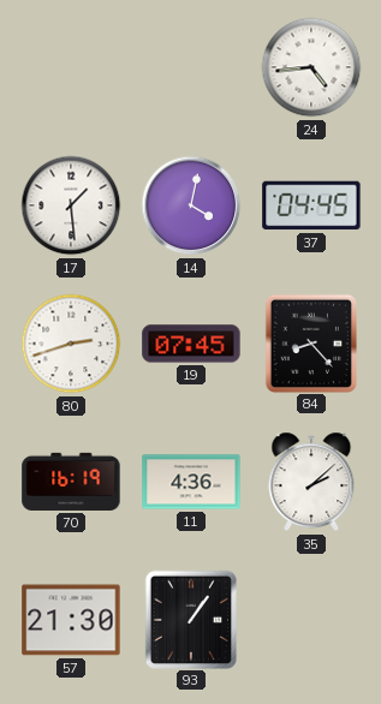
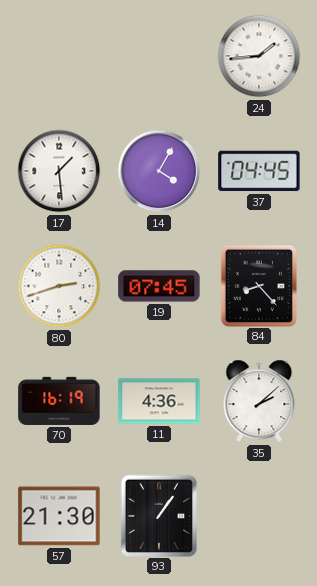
24: 4:44 -> 1:44 (259, 56)
14: 4:02 -> 4:05 (159, 171)
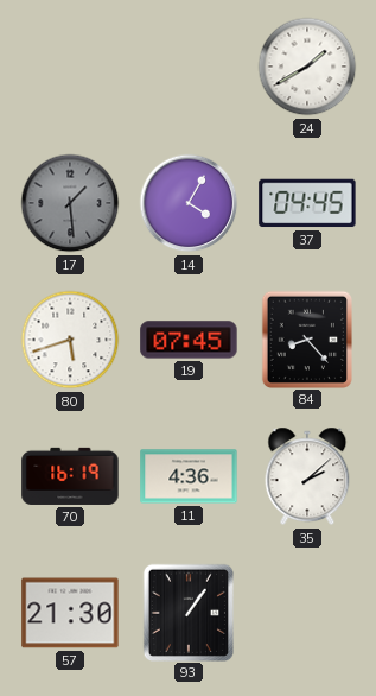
24: 1:44 -> 1:40 (307, 67)
17 dial: white -> grey (70, 203)
80: 2:42 -> 5:42 (70, 340)
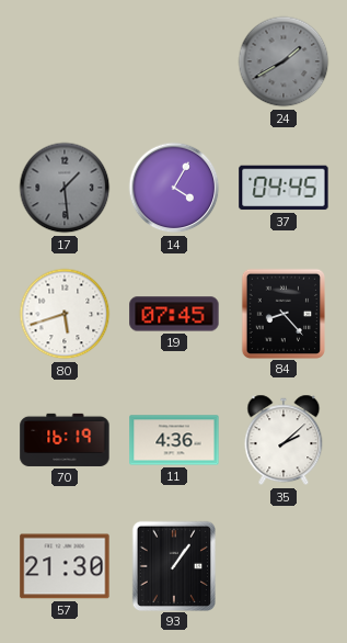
24 dial: white -> grey (284, 61)
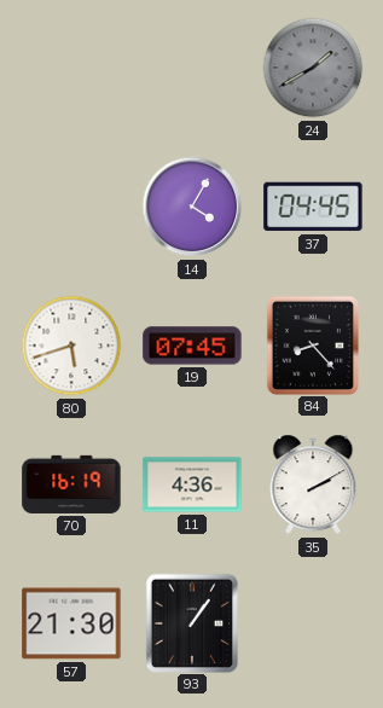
17: 1:29 -> none (65, 188)
35: 2:08 -> 2:10 (313, 484)
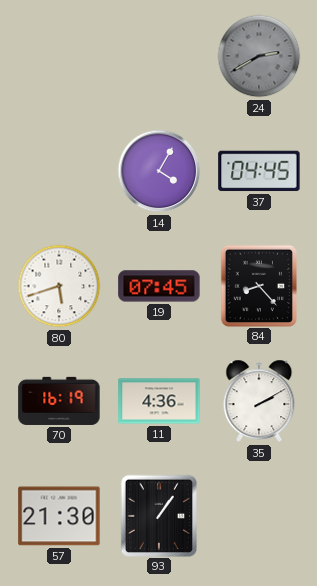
24: 1:40 -> 2:40 (259, 56)
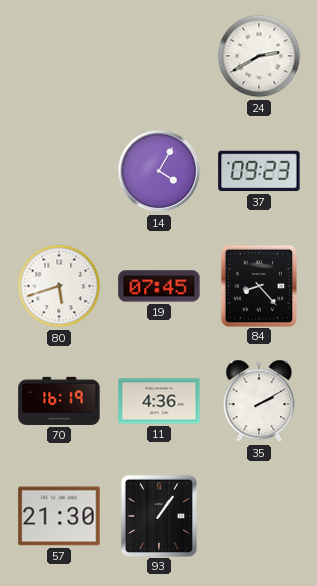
24 dial: grey -> white (259, 56)
37: 04:45 -> 09:23 (259, 171)
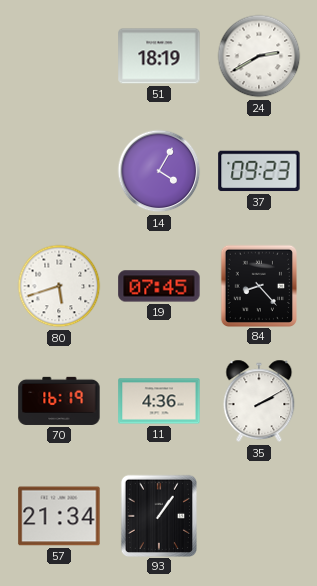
51: none -> 18:19 (159, 56)
57: 21:30 -> 21:34 (59, 516)
